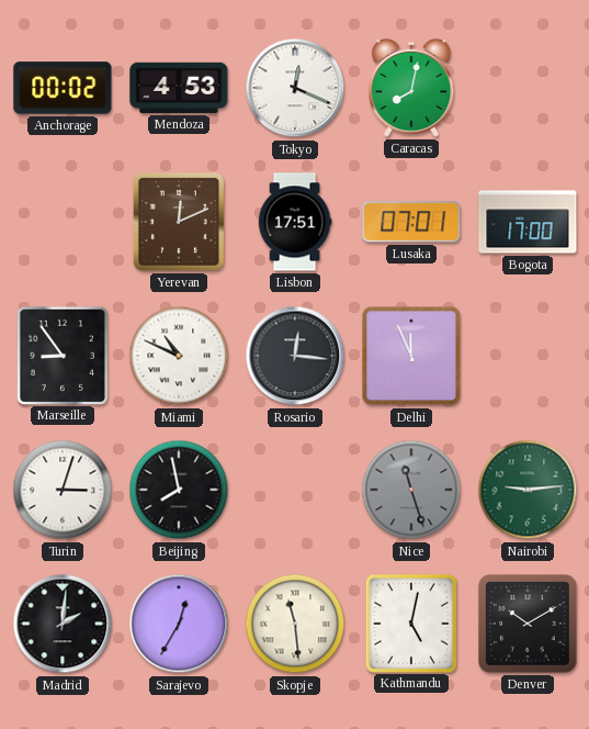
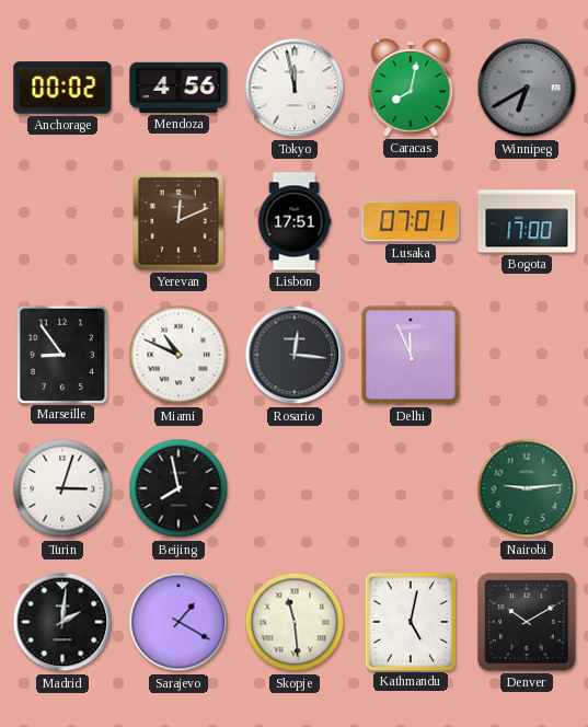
Mendoza: 4:53 -> 4:56 (178, 88)
Tokyo: 12:19 -> 11:58 (295, 88)
Winnipeg: none -> 6:40 (527, 88)
Nice: 11:27 -> none (411, 490)
Sarajevo: 12:35 -> 1:20 (178, 622)
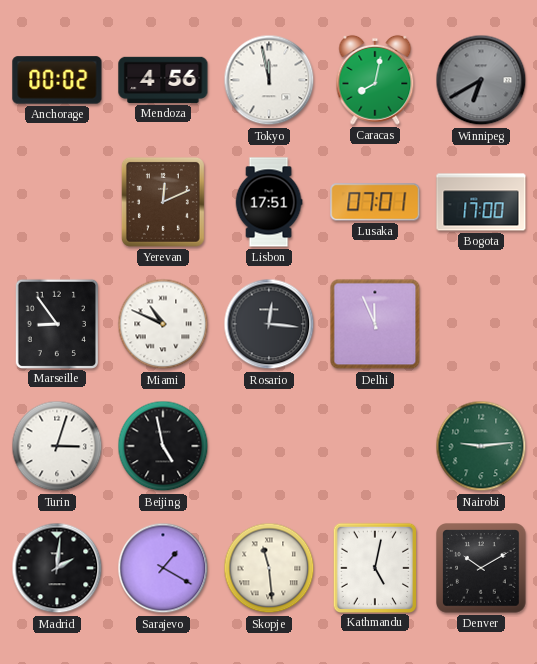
Beijing: 7:58 -> 4:58 (163, 446)
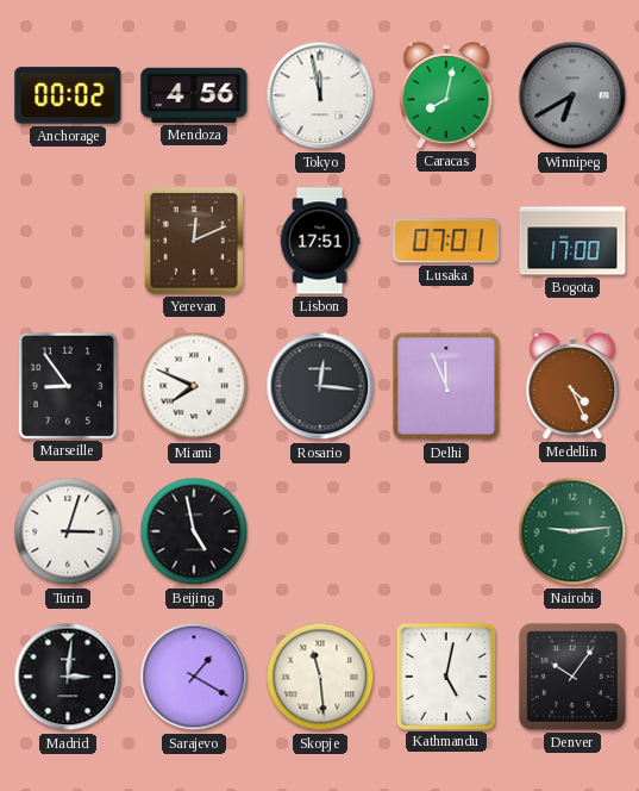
Miami: 10:49 -> 7:49 (194, 386)
Medellin: none -> 4:26 (572, 386)
Madrid: 2:01 -> 3:01 (68, 677)
Denver: 10:10 -> 10:06 (574, 678)
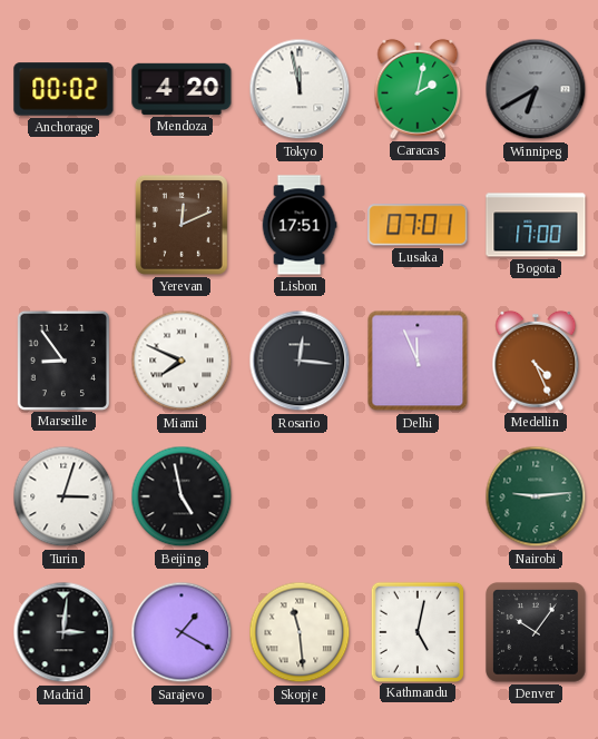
Mendoza: 4:56 -> 4:20 (182, 89)
Caracas: 8:02 -> 2:02 (418, 89)
